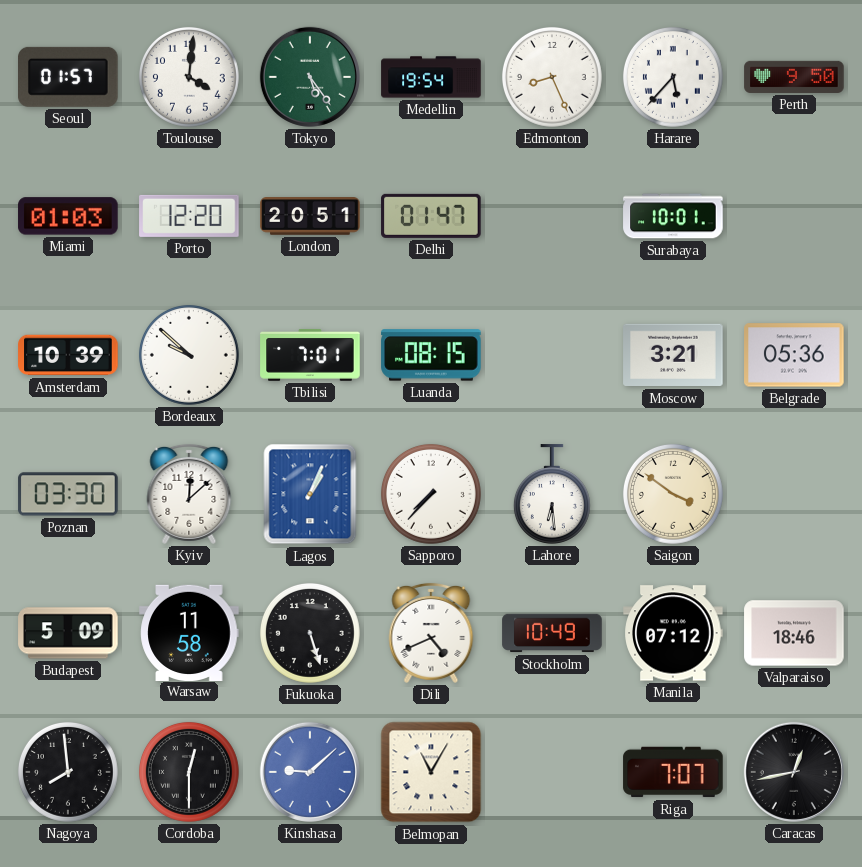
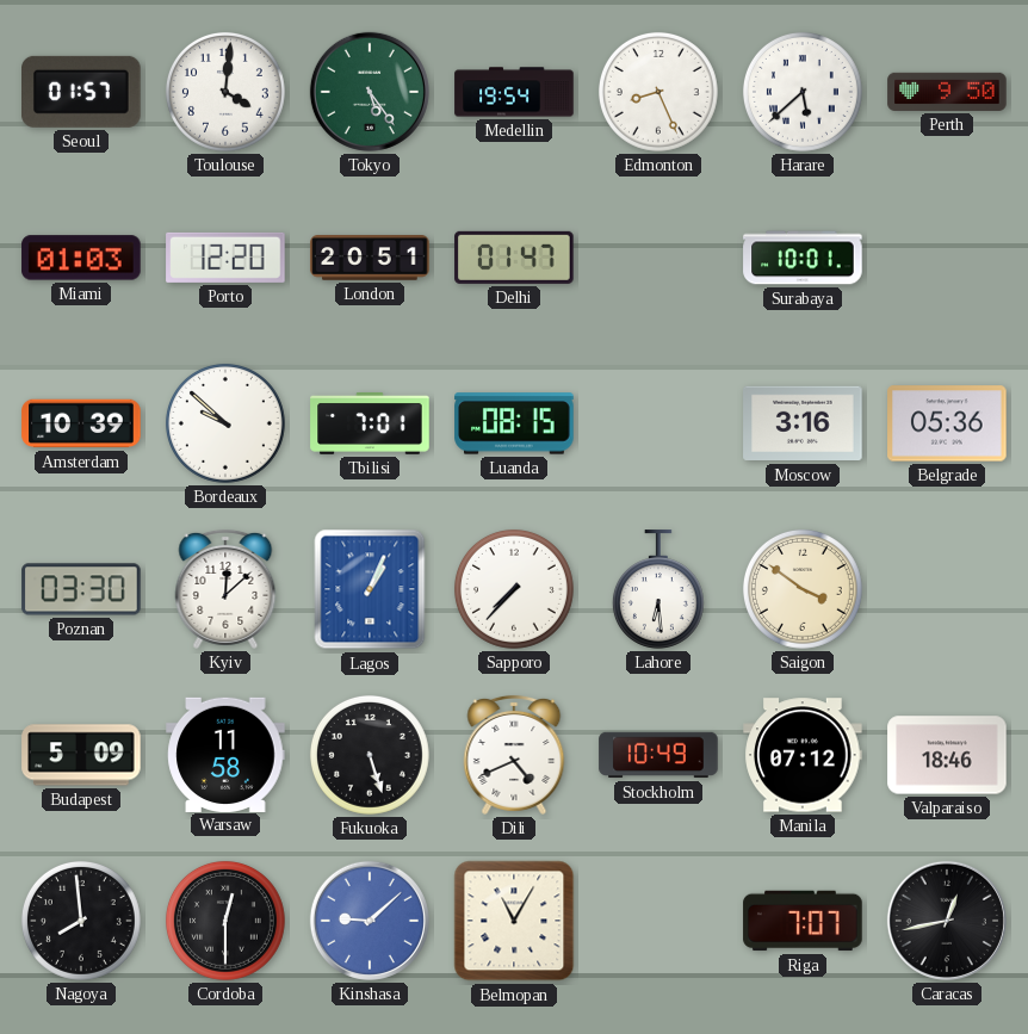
Harare: 5:37 -> 5:38 (803, 92)
Moscow: 3:21 -> 3:16 (803, 423)
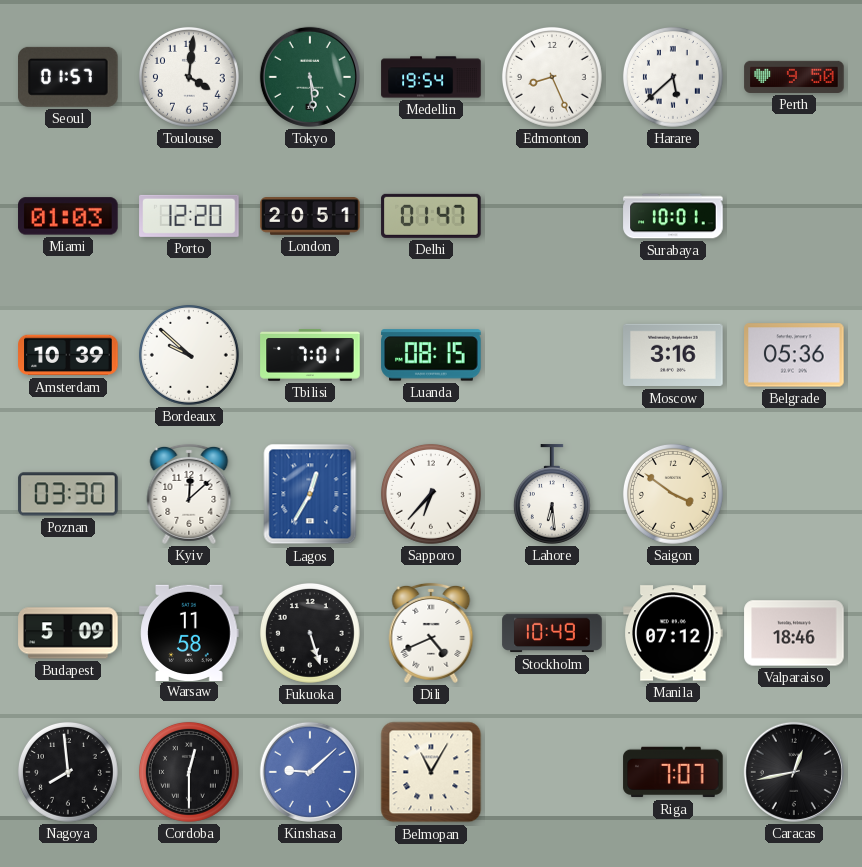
Tokyo: 5:24 -> 5:29 (310, 77)
Lagos: 1:04 -> 12:35 (310, 494)
Sapporo: 7:37 -> 6:37 (431, 494)
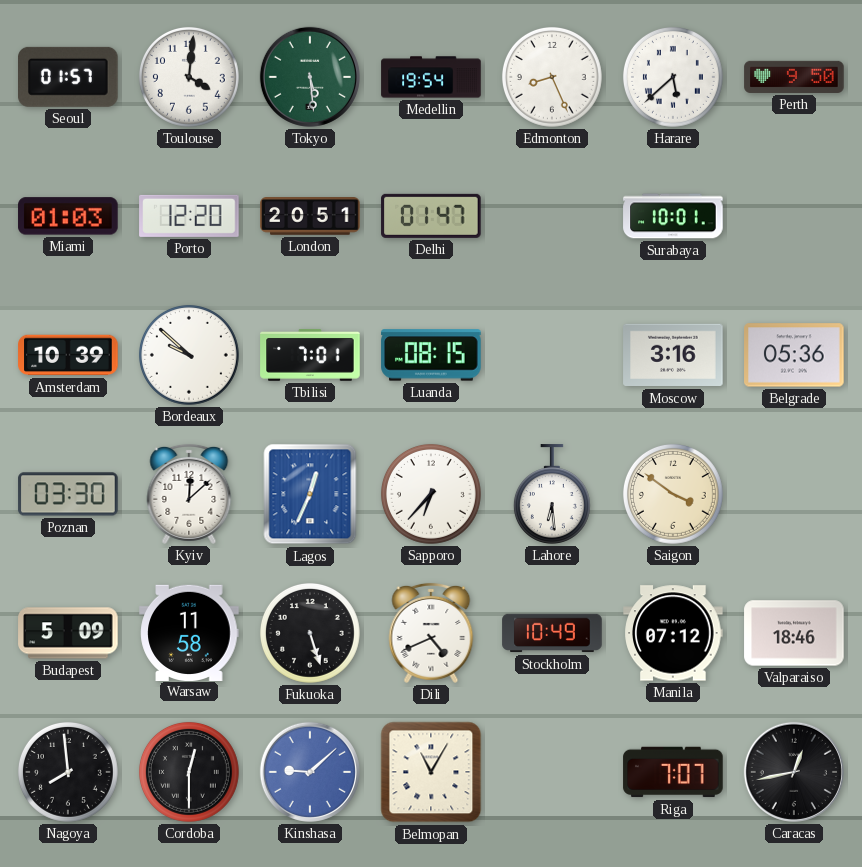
Lagos: 12:35 -> 12:34 (310, 494)
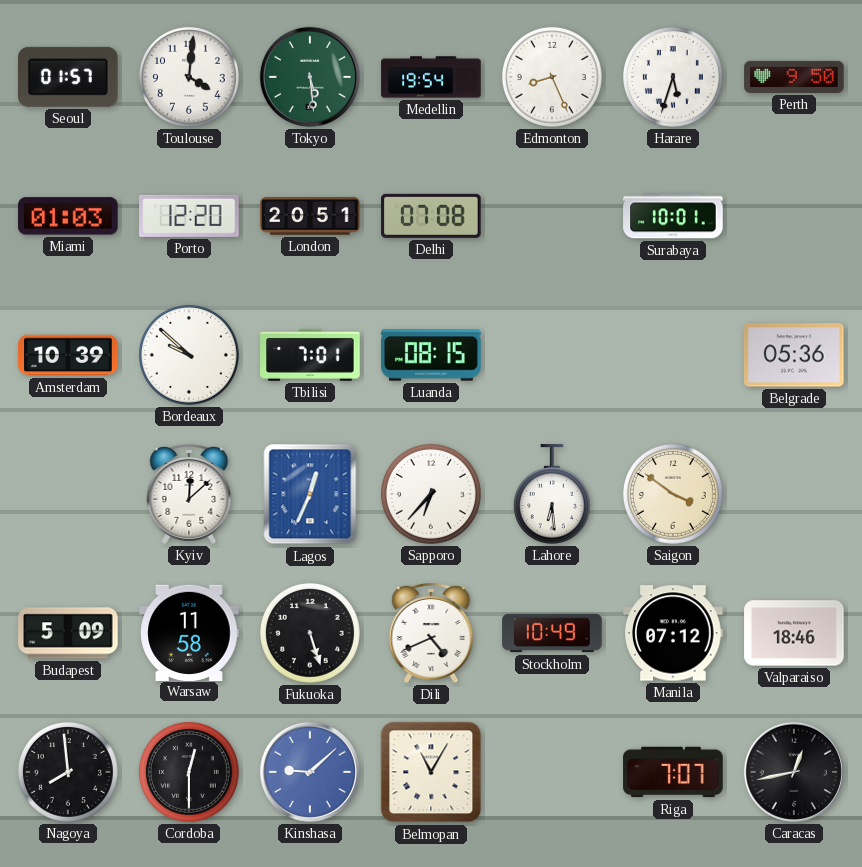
Harare: 5:38 -> 5:33 (673, 77)
Delhi: 01:47 -> 07:08 (431, 216)
Moscow: 3:16 -> none (673, 355)
Poznan: 03:30 -> none (68, 494)
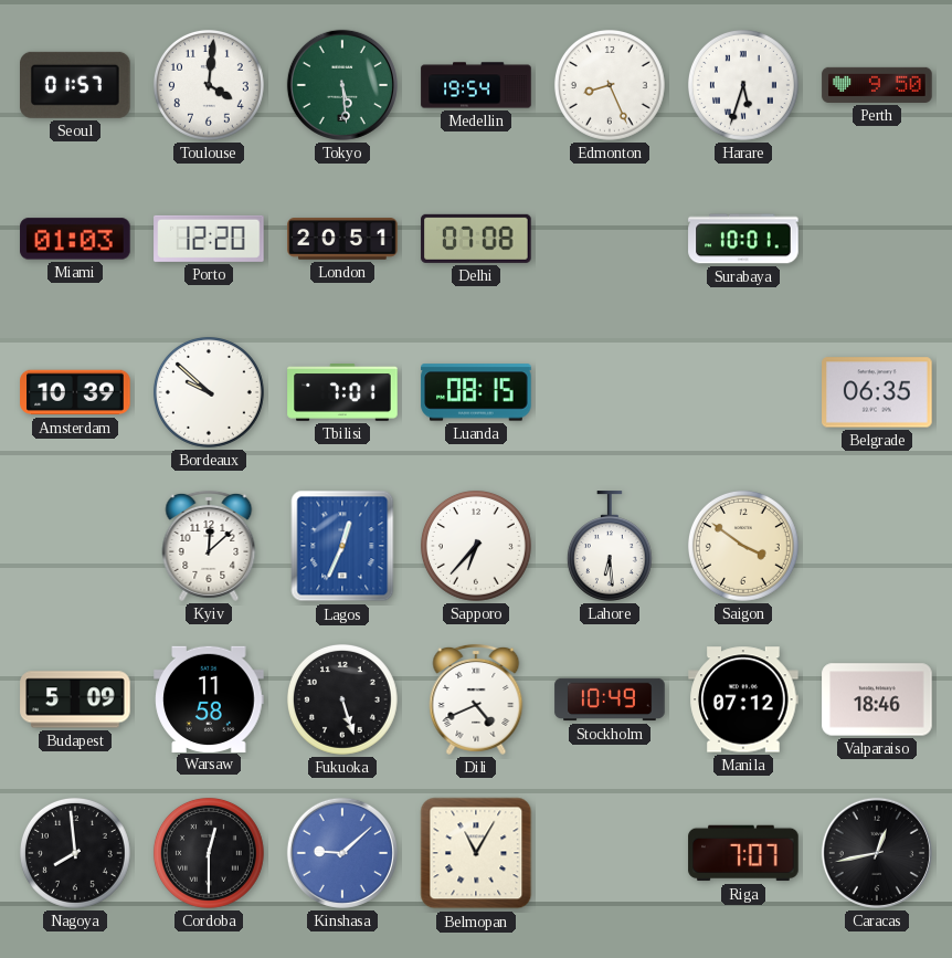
Belgrade: 05:36 -> 06:35 (877, 392)
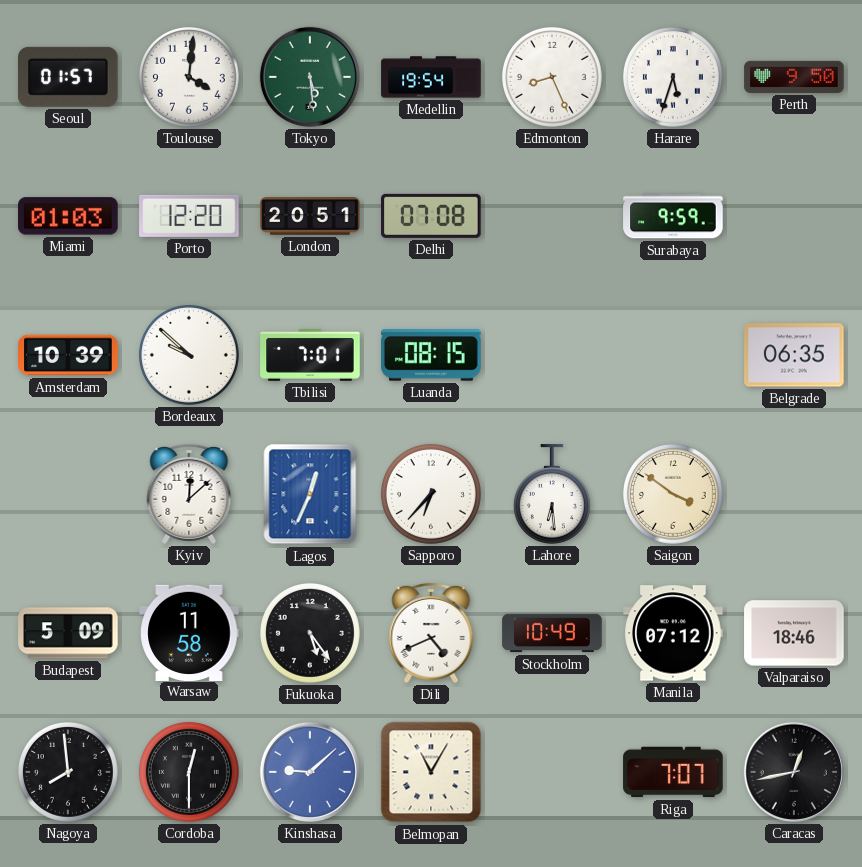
Surabaya: 10:01 -> 9:59 (673, 216)
Fukuoka: 5:27 -> 5:24 (310, 633)
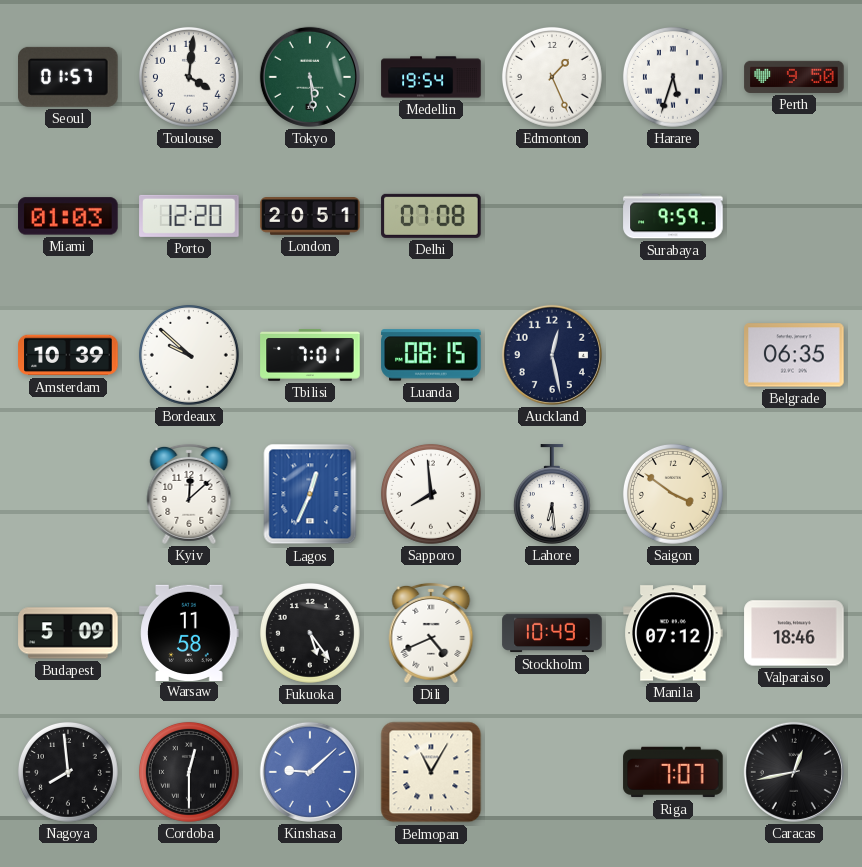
Edmonton: 8:26 -> 1:26 (552, 77)
Auckland: none -> 12:28 (552, 355)
Sapporo: 6:37 -> 7:59 (431, 494)
